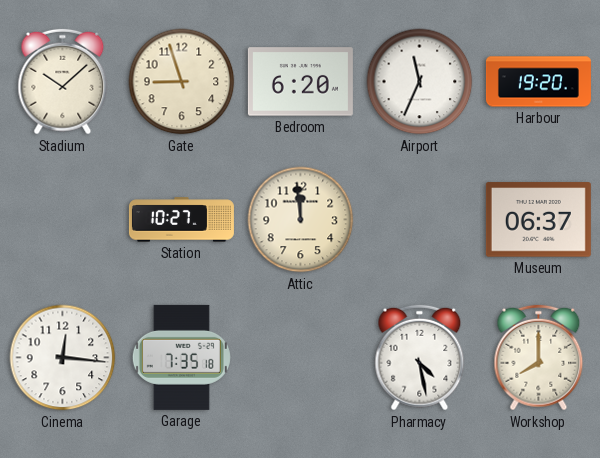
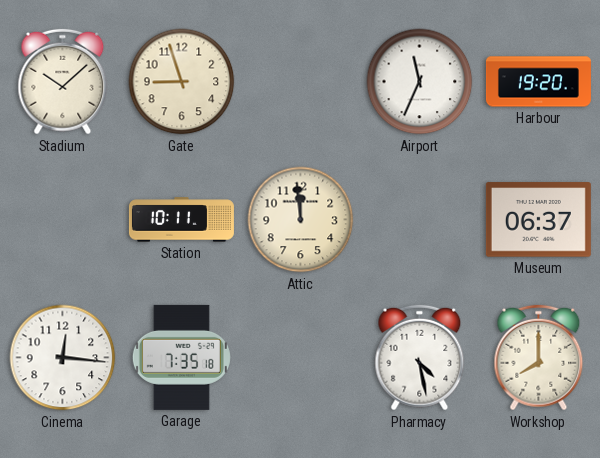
Bedroom: 6:20 -> none (300, 82)
Station: 10:27 -> 10:11 (181, 220)
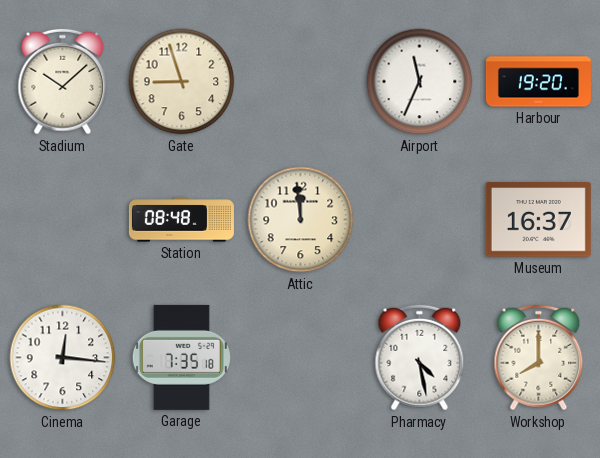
Station: 10:11 -> 08:48 (181, 220)
Museum: 06:37 -> 16:37 (538, 220)
